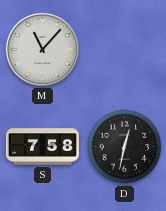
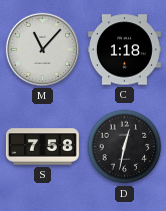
C: none -> 1:18 (124, 50)
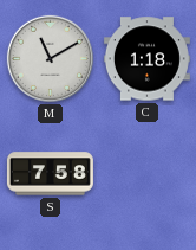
M: 11:07 -> 11:10 (50, 58)
D: 12:32 -> none (125, 147)
